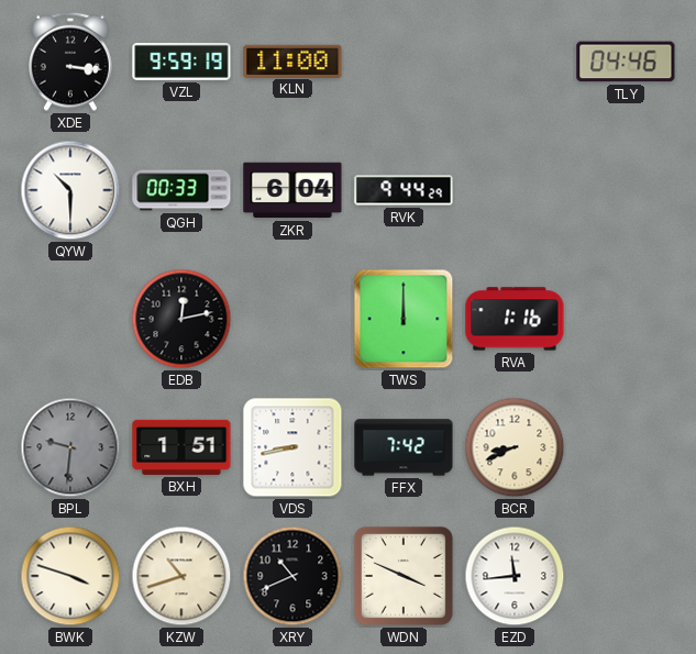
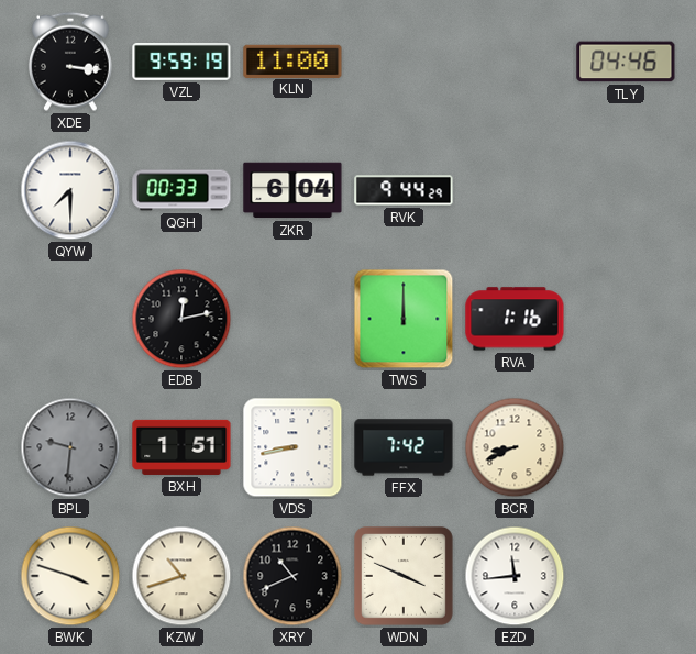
QYW: 10:30 -> 7:30 (70, 190)
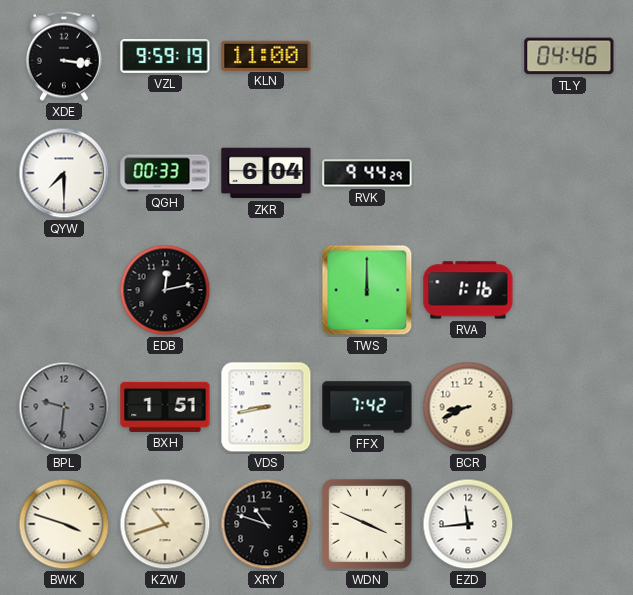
XRY: 10:41 -> 10:48 (266, 524)
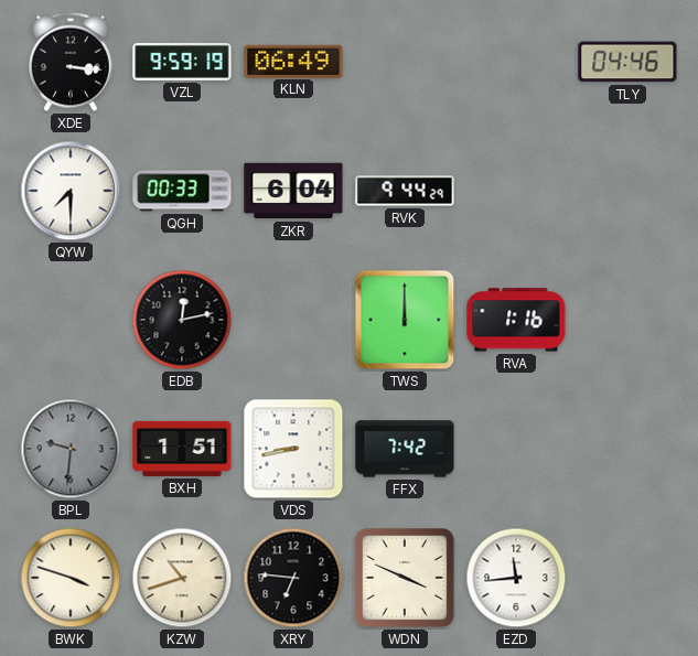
KLN: 11:00 -> 06:49 (293, 61)
BCR: 8:41 -> none (468, 407)
XRY: 10:48 -> 6:46 (293, 578)
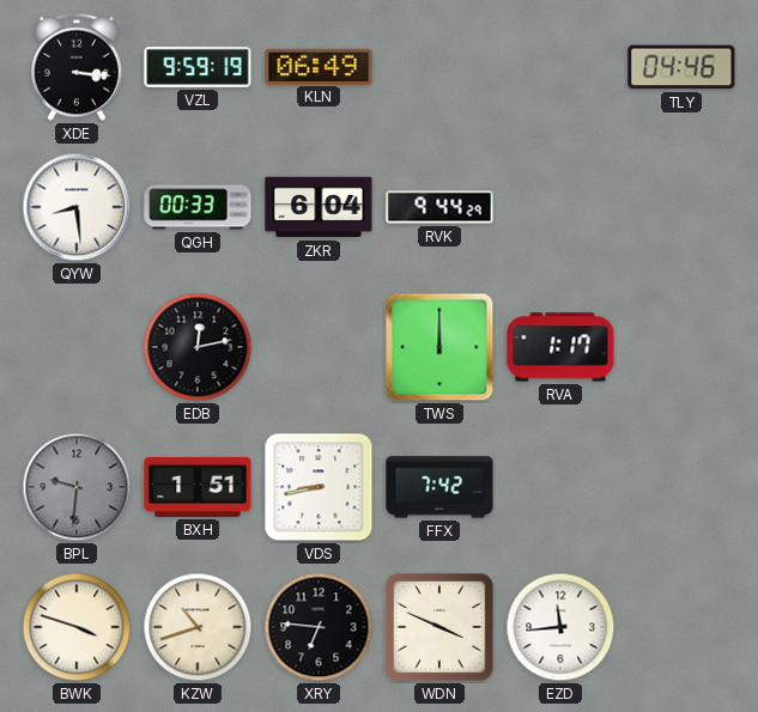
QYW: 7:30 -> 8:29 (77, 207)
RVA: 1:16 -> 1:17 (560, 347)
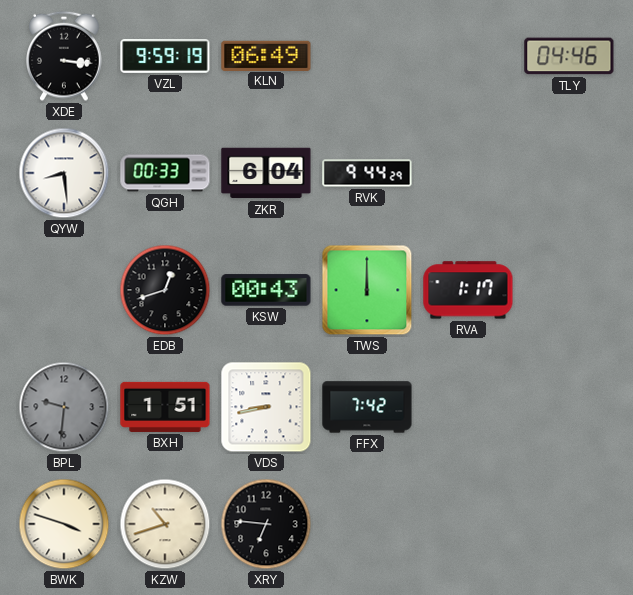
EDB: 12:13 -> 12:42 (165, 290)
KSW: none -> 00:43 (266, 290)
WDN: 3:49 -> none (441, 628)
EZD: 11:44 -> none (560, 627)
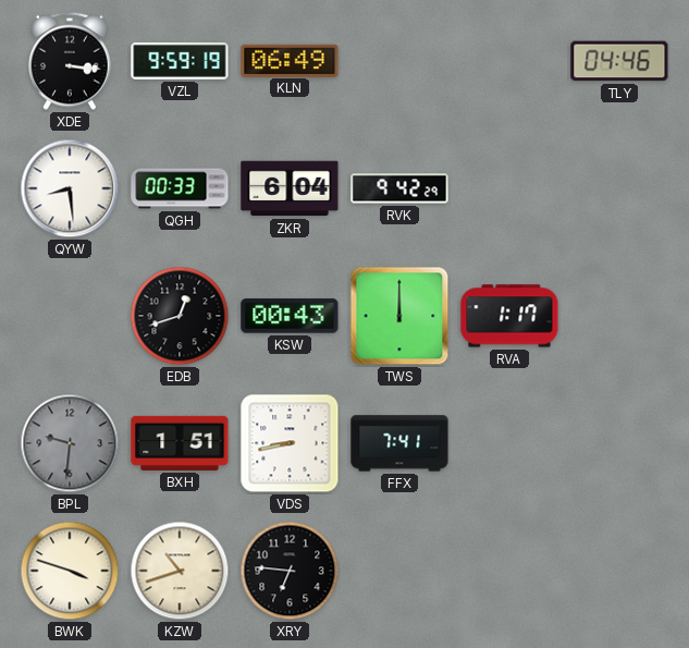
RVK: 9:44 -> 9:42 (399, 188)
FFX: 7:42 -> 7:41 (399, 443)
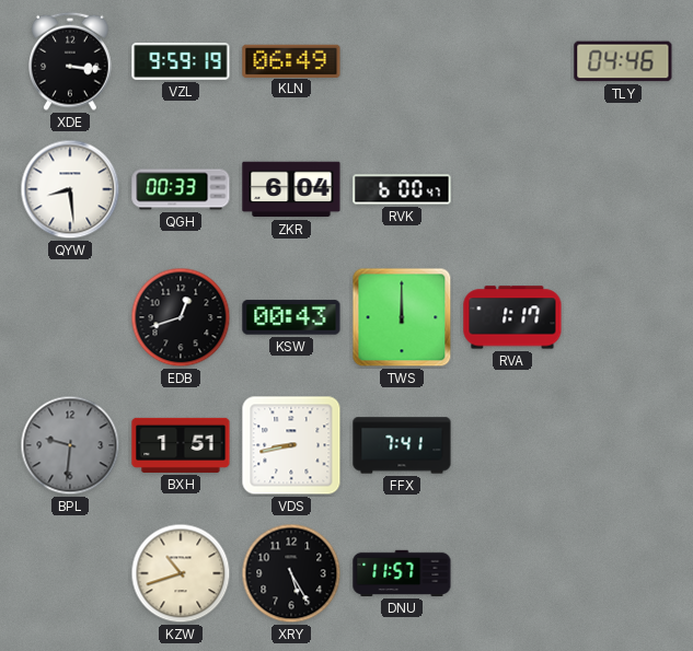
RVK: 9:42 -> 6:00 (402, 189)
BWK: 3:48 -> none (70, 571)
XRY: 6:46 -> 5:25 (291, 573)
DNU: none -> 11:57 (402, 573)
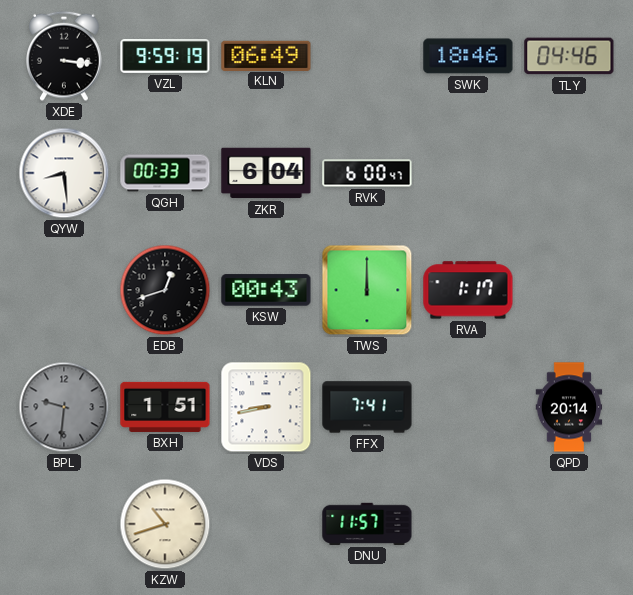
SWK: none -> 18:46 (468, 56)
QPD: none -> 20:14 (569, 407)
XRY: 5:25 -> none (291, 573)
